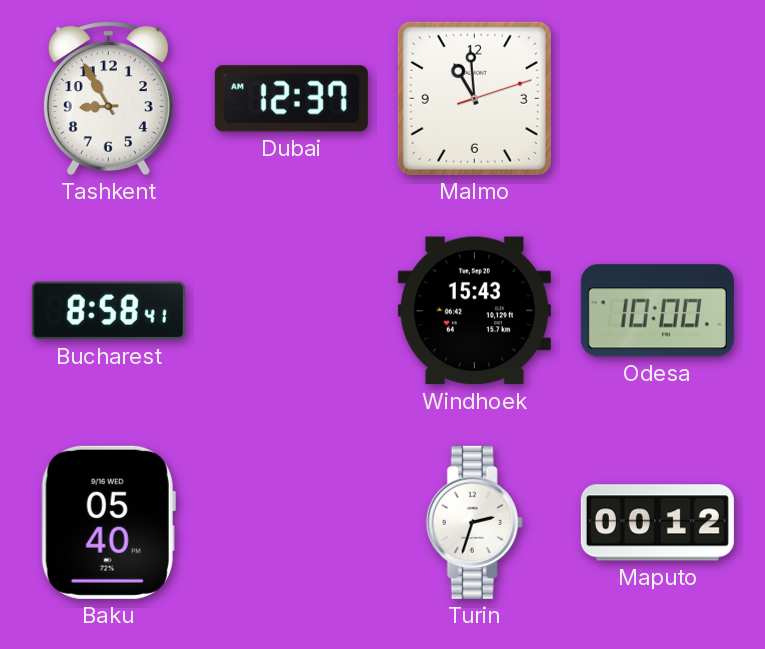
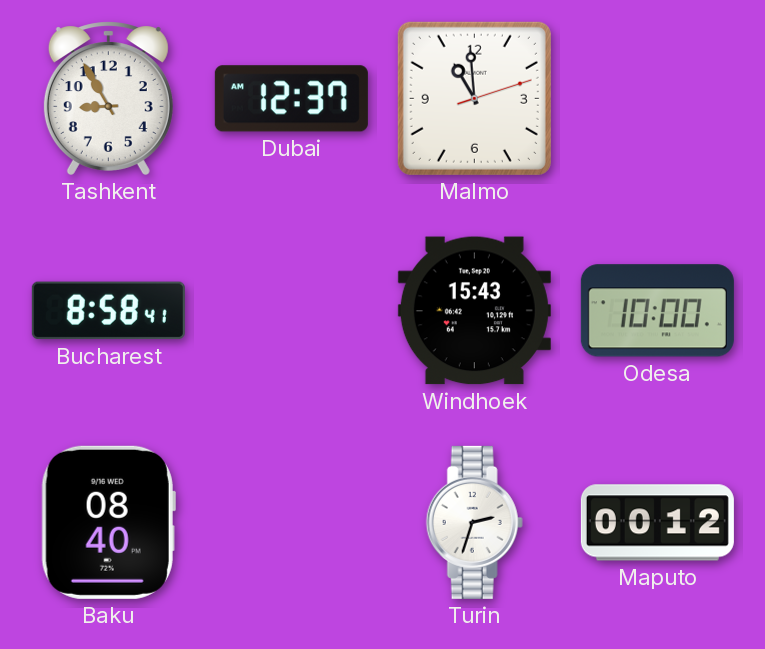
Baku: 05:40 -> 08:40 (108, 522)
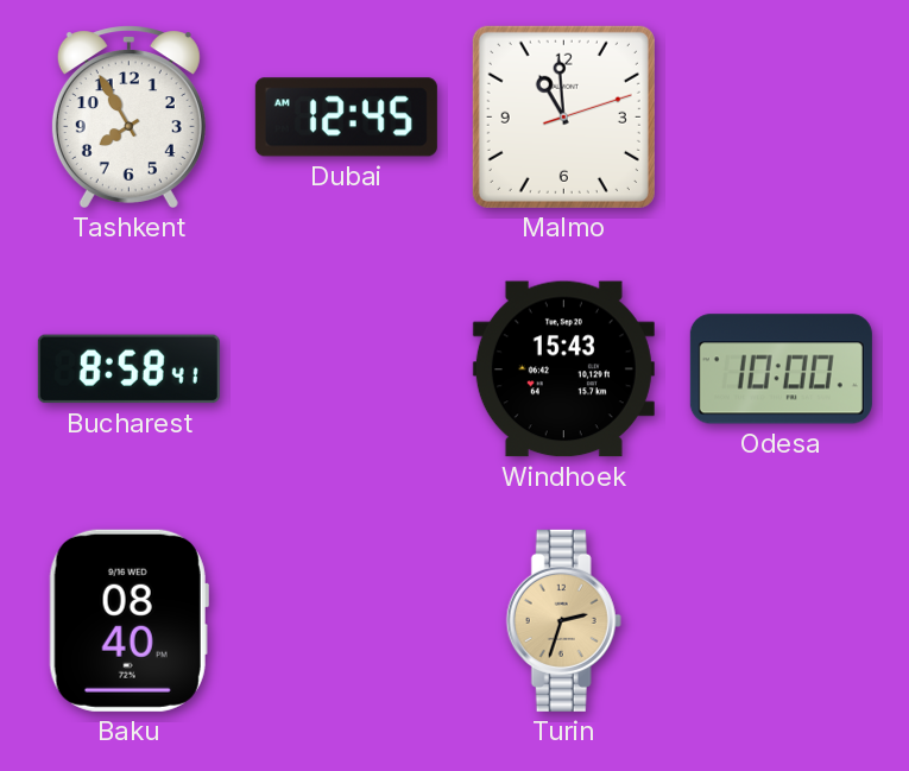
Tashkent: 8:55 -> 7:55 (128, 116)
Dubai: 12:37 -> 12:45 (346, 118)
Turin dial: white -> champagne (563, 620)
Maputo: 00:12 -> none (657, 523)
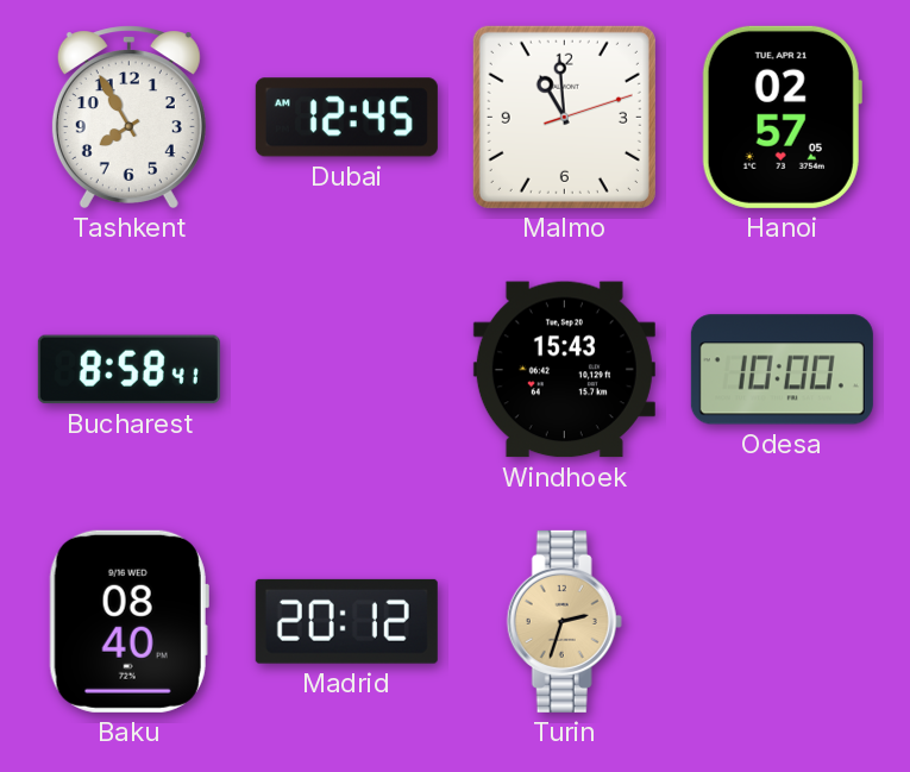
Hanoi: none -> 02:57 (782, 117)
Madrid: none -> 20:12 (346, 621)
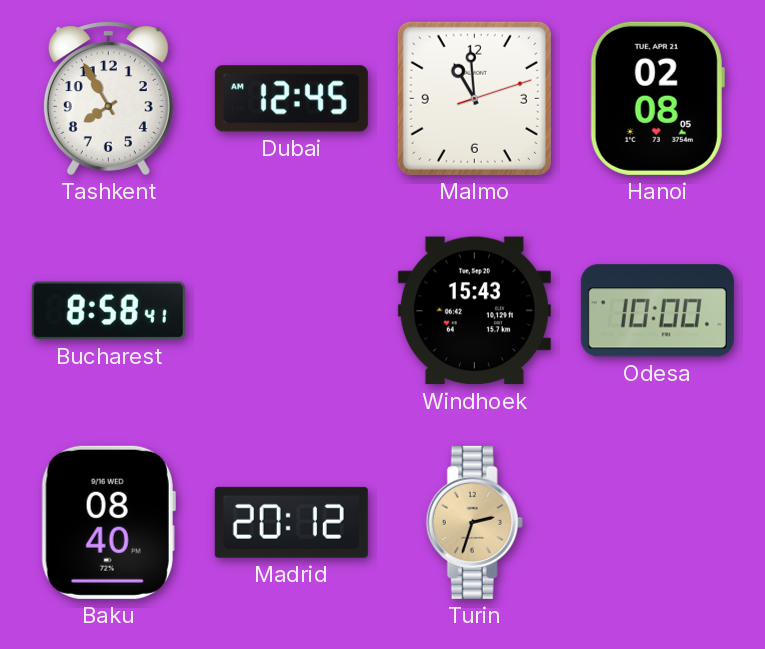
Hanoi: 02:57 -> 02:08 (657, 98)
